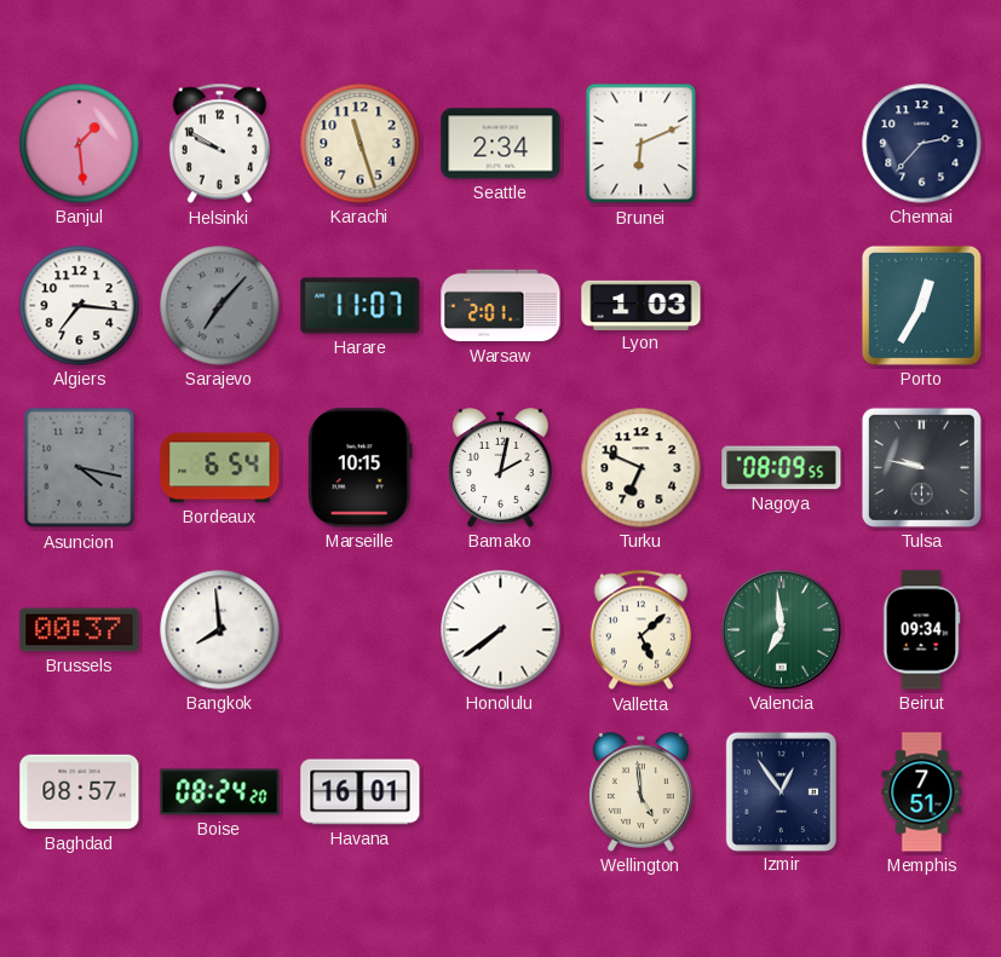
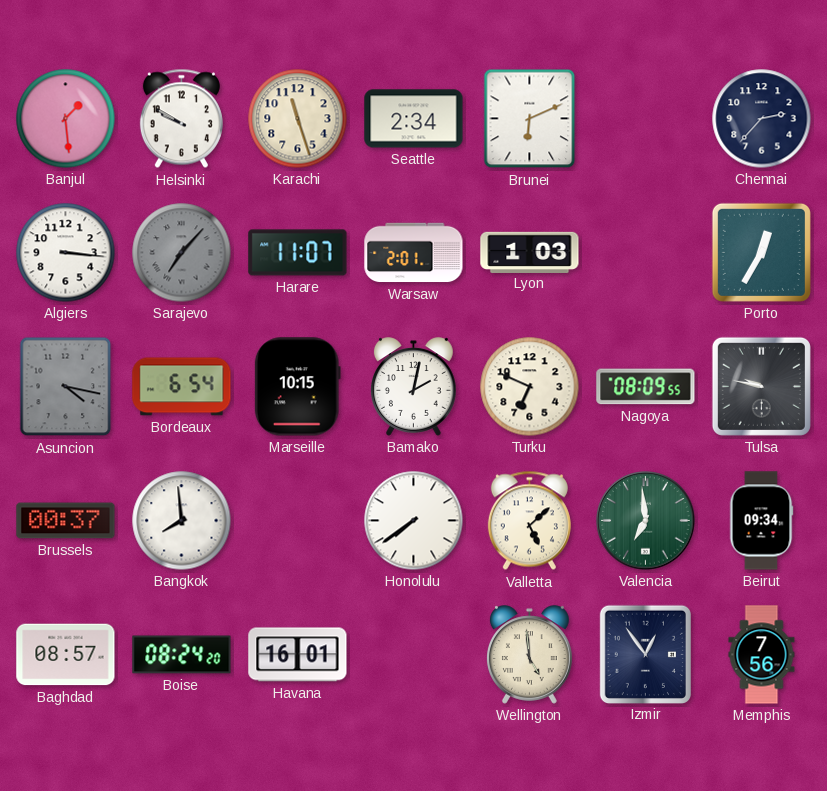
Algiers: 7:16 -> 3:16 (66, 253)
Memphis: 7:51 -> 7:56 (762, 655)
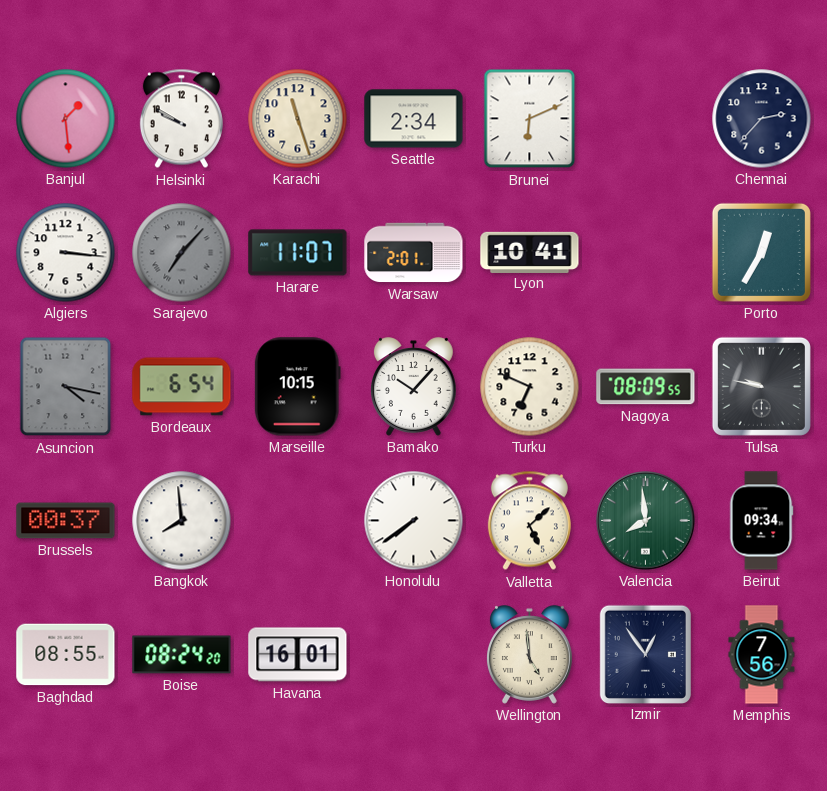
Lyon: 1:03 -> 10:41 (530, 252)
Bamako: 2:02 -> 10:07 (414, 387)
Valencia: 6:59 -> 7:59 (646, 521)
Baghdad: 08:57 -> 08:55 (66, 655)
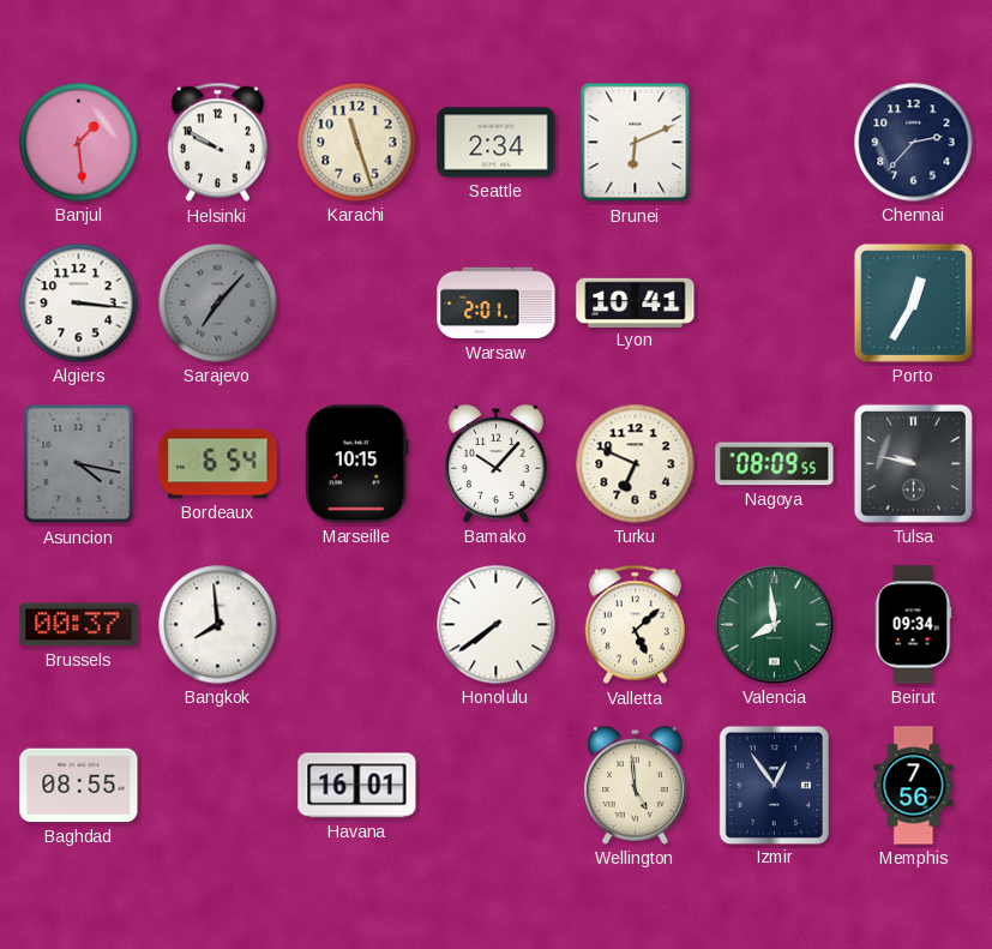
Harare: 11:07 -> none (298, 253)
Boise: 08:24 -> none (182, 655)
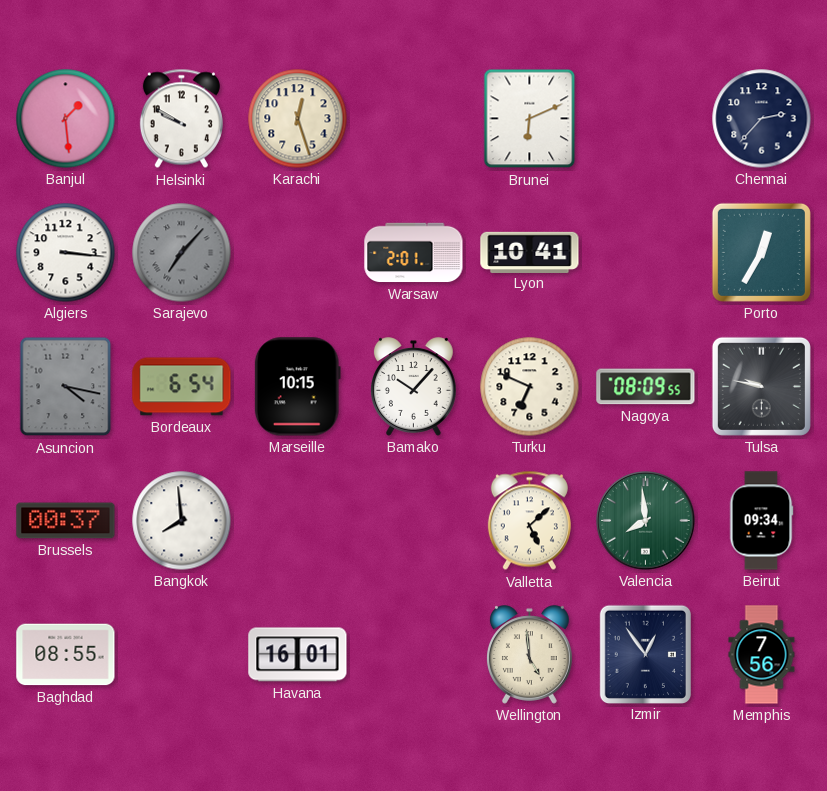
Karachi: 11:27 -> 12:27 (298, 119)
Seattle: 2:34 -> none (497, 143)
Honolulu: 7:39 -> none (497, 625)
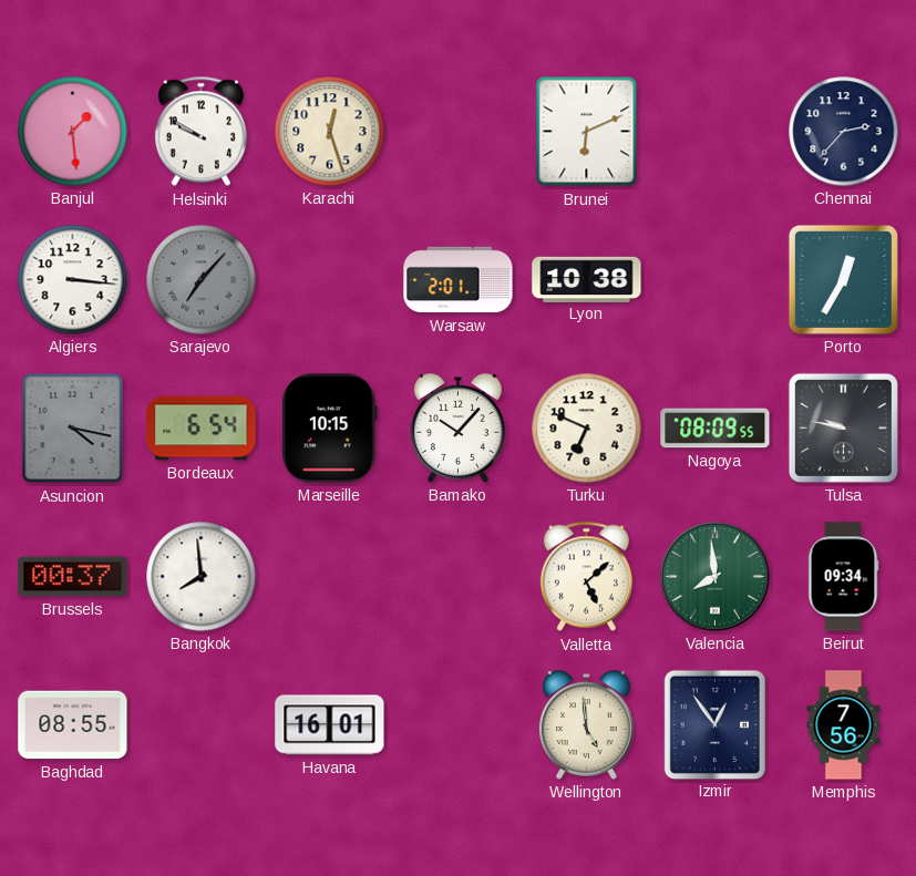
Lyon: 10:41 -> 10:38 (587, 279)
